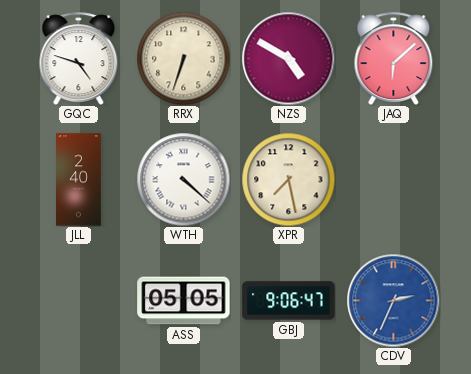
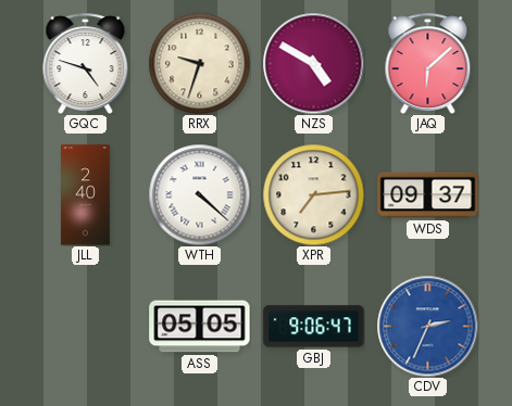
RRX: 6:33 -> 9:33 (199, 63)
XPR: 7:28 -> 7:14 (313, 194)
WDS: none -> 09:37 (428, 195)
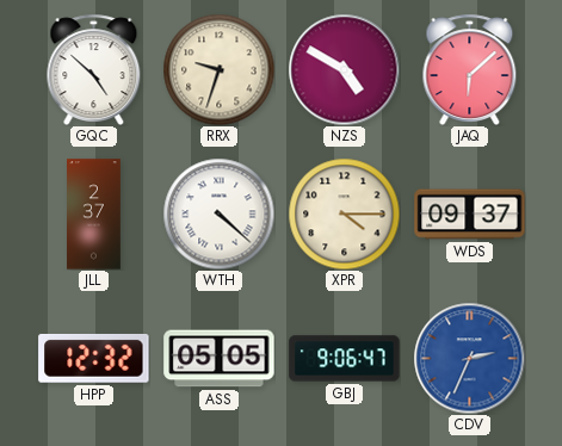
GQC: 4:48 -> 4:52 (94, 69)
JLL: 2:40 -> 2:37 (94, 215)
XPR: 7:14 -> 4:15 (344, 213)
HPP: none -> 12:32 (94, 359)
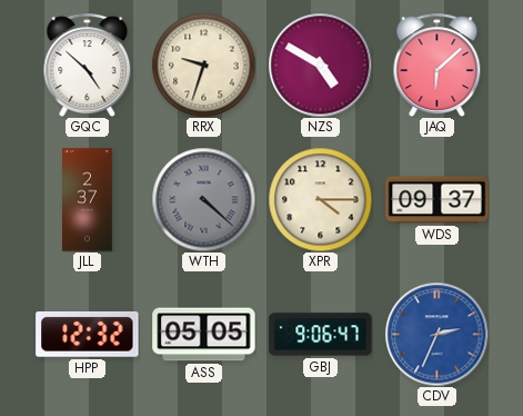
WTH dial: white -> grey (203, 199)
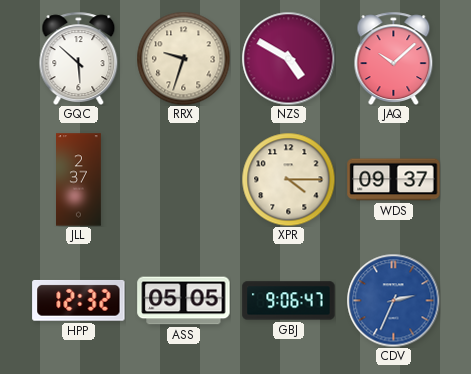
GQC: 4:52 -> 5:52 (79, 58)
JAQ: 6:08 -> 10:08 (394, 58)
WTH: 4:22 -> none (203, 199)
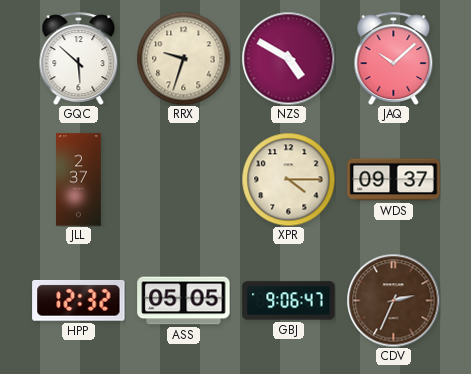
CDV dial: blue -> brown (393, 300)
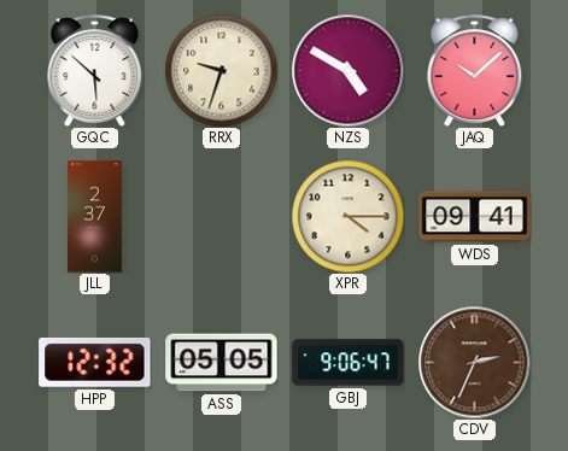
WDS: 09:37 -> 09:41 (475, 217)
